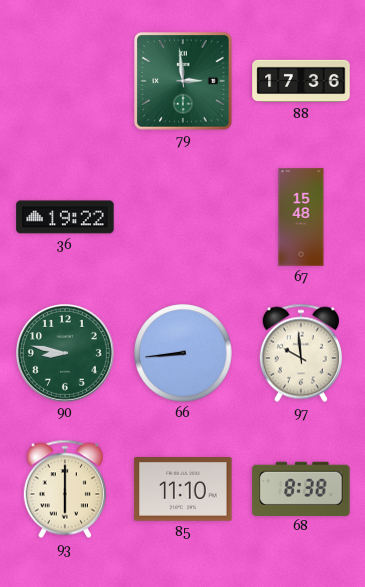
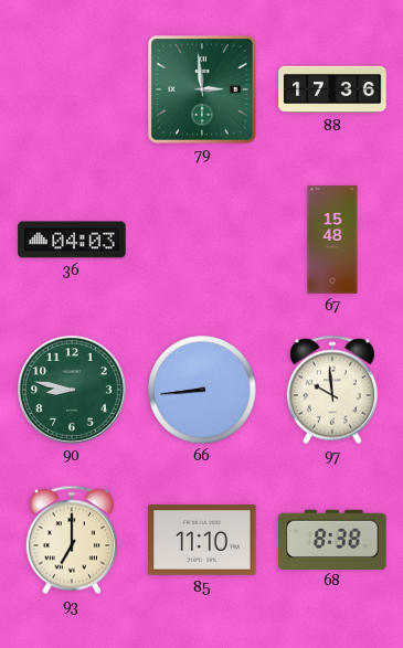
36: 19:22 -> 04:03 (72, 240)
93: 6:00 -> 7:00 (72, 540)
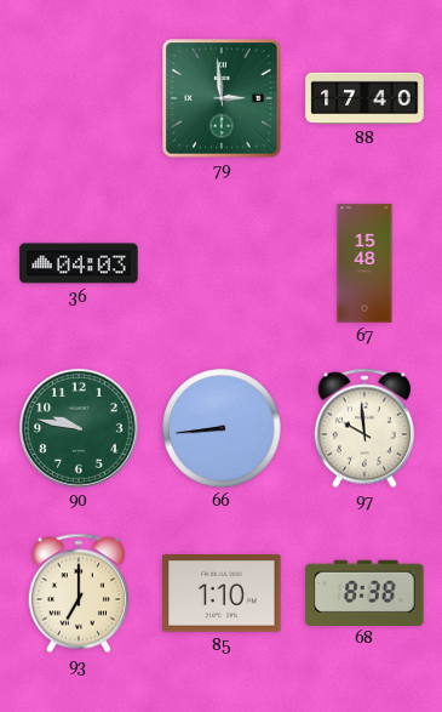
88: 17:36 -> 17:40 (364, 98)
90: 8:47 -> 9:47 (79, 428)
85: 11:10 -> 1:10 (222, 594)
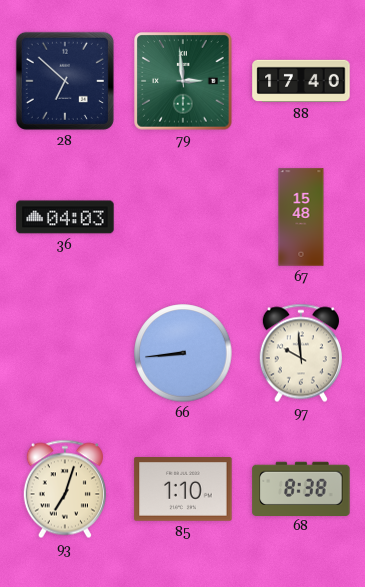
28: none -> 6:52 (65, 81)
90: 9:47 -> none (79, 428)
93: 7:00 -> 7:03 (65, 489)
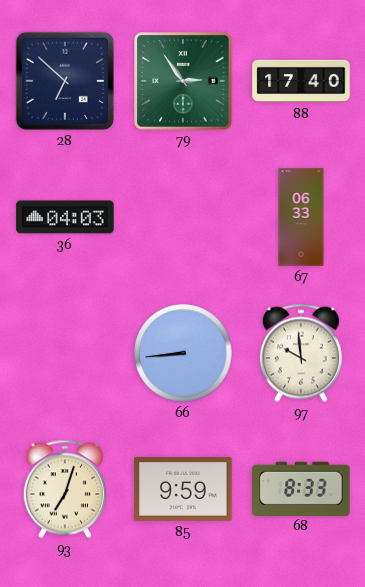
79: 2:59 -> 2:54 (183, 81)
67: 15:48 -> 06:33 (301, 217)
85: 1:10 -> 9:59 (183, 490)
68: 8:38 -> 8:33 (301, 488)
